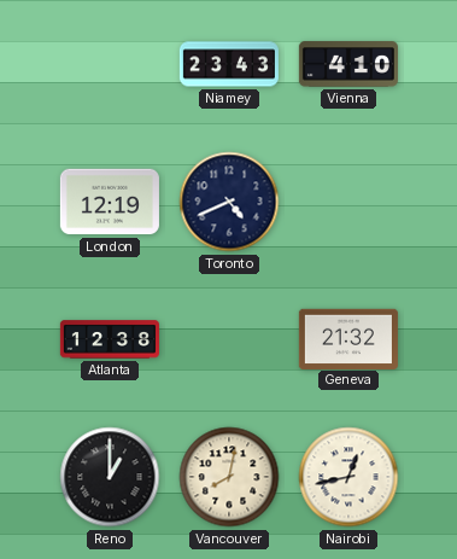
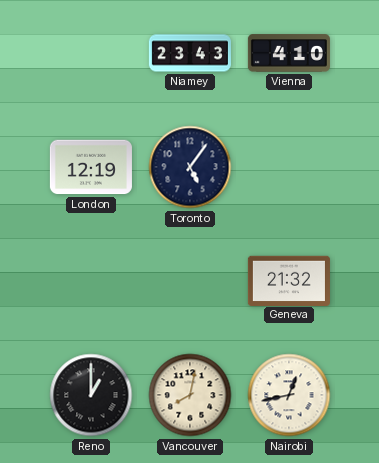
Toronto: 4:41 -> 5:06 (190, 167)
Atlanta: 12:38 -> none (110, 339)
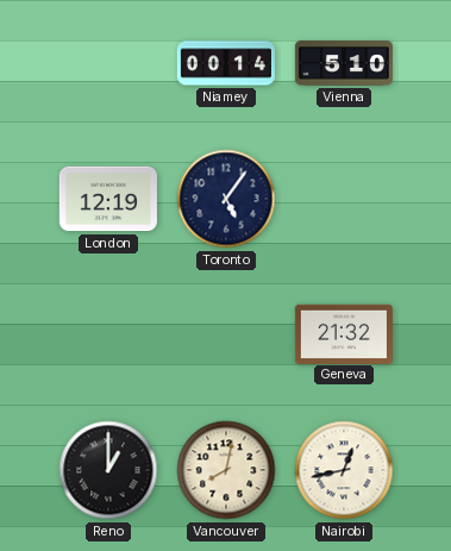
Niamey: 23:43 -> 00:14 (226, 63)
Vienna: 4:10 -> 5:10 (344, 63)
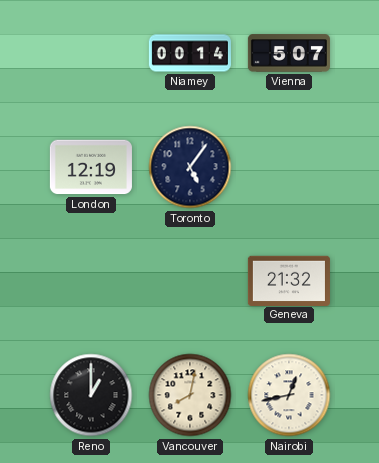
Vienna: 5:10 -> 5:07 (289, 53)
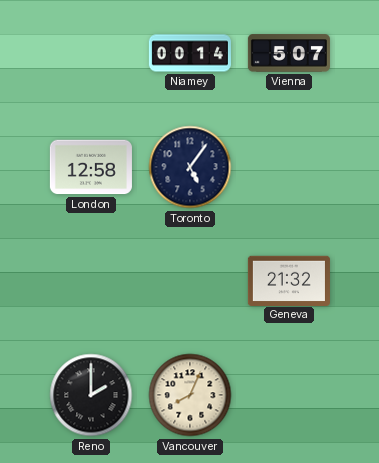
London: 12:19 -> 12:58 (91, 167)
Reno: 1:00 -> 2:00 (91, 395)
Vancouver: 8:02 -> 8:04 (190, 395)
Nairobi: 12:43 -> none (289, 395)
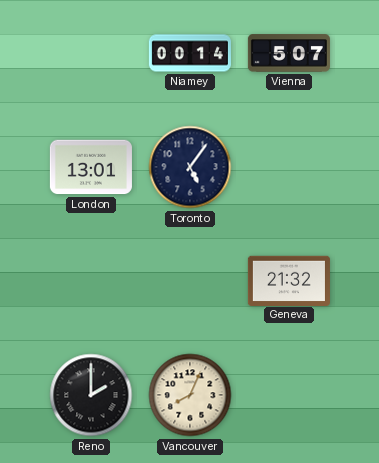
London: 12:58 -> 13:01 (91, 167)
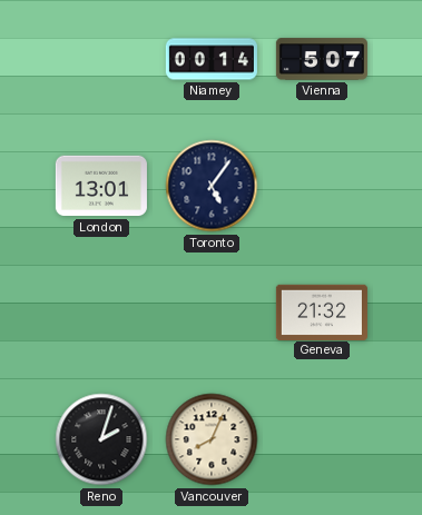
Reno: 2:00 -> 2:03 (101, 439)
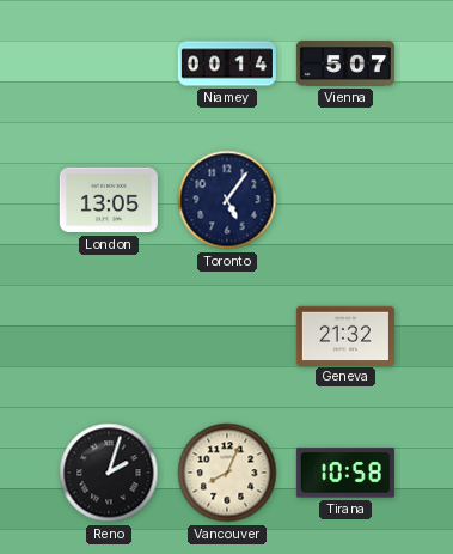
London: 13:01 -> 13:05 (109, 200)
Tirana: none -> 10:58 (345, 473)
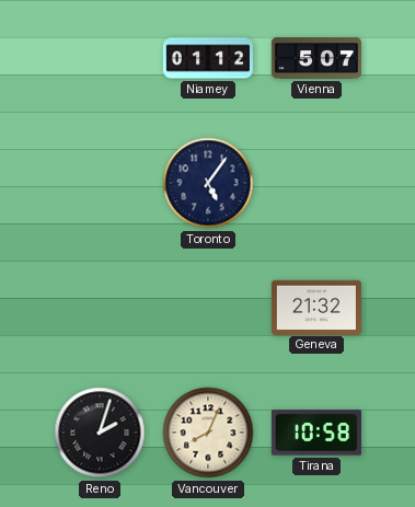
Niamey: 00:14 -> 01:12 (208, 58)
London: 13:05 -> none (109, 200)
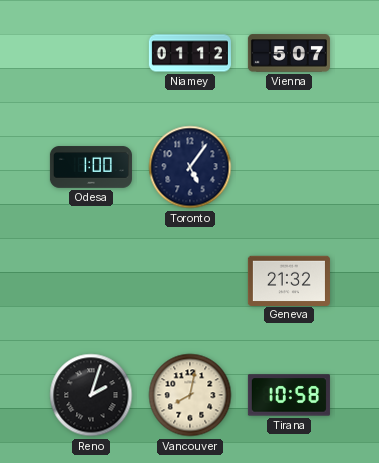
Odesa: none -> 1:00 (91, 167)
Vancouver: 8:04 -> 8:02 (190, 395)
